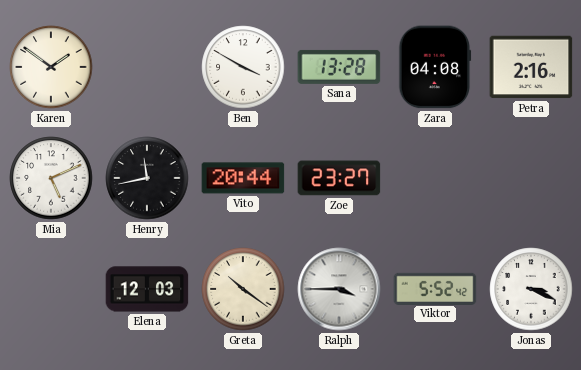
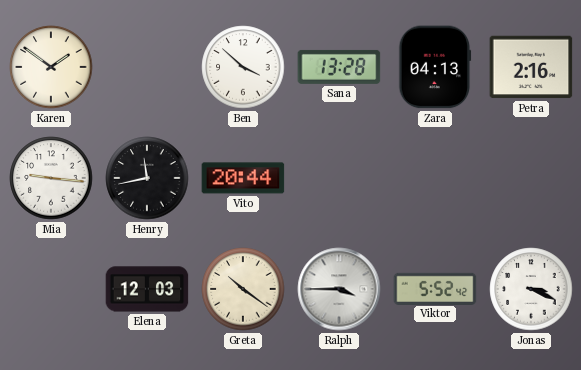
Ben: 3:50 -> 3:52 (243, 67)
Zara: 04:08 -> 04:13 (435, 67)
Mia: 5:11 -> 9:16 (51, 178)
Zoe: 23:27 -> none (339, 178)
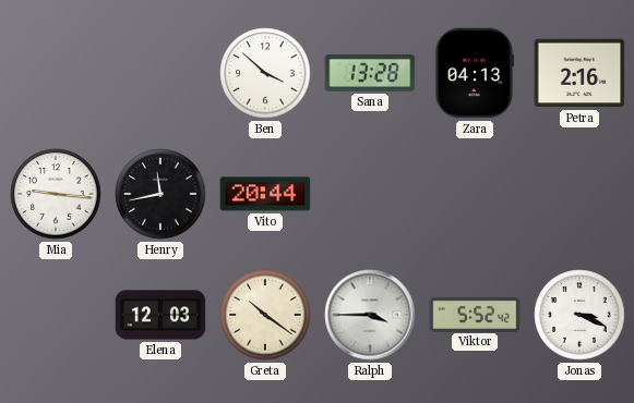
Karen: 1:51 -> none (51, 67)
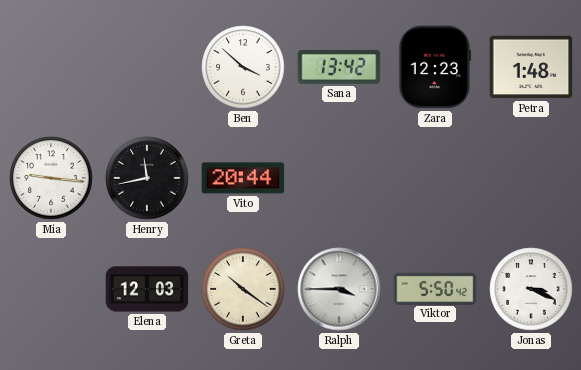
Sana: 13:28 -> 13:42 (339, 67)
Zara: 04:13 -> 12:23 (435, 67)
Petra: 2:16 -> 1:48 (531, 67)
Viktor: 5:52 -> 5:50 (435, 288)
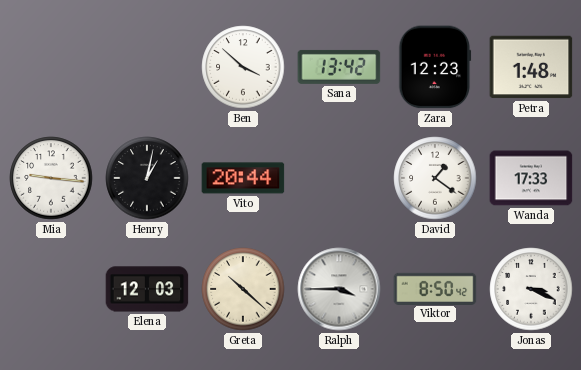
Henry: 11:43 -> 1:02 (147, 178)
David: none -> 1:21 (435, 178)
Wanda: none -> 17:33 (531, 178)
Greta: 10:21 -> 10:22 (243, 289)
Viktor: 5:50 -> 8:50 (435, 288)
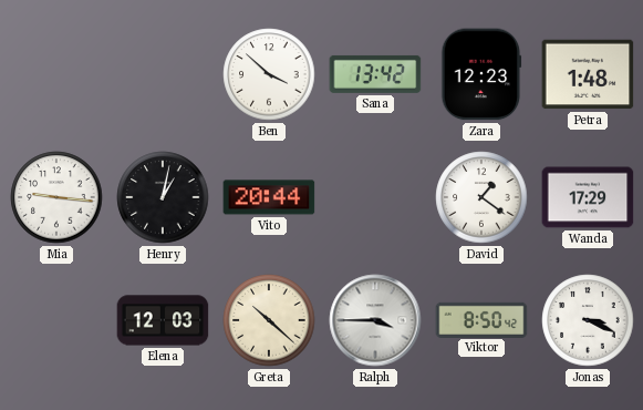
Wanda: 17:33 -> 17:29 (588, 197)
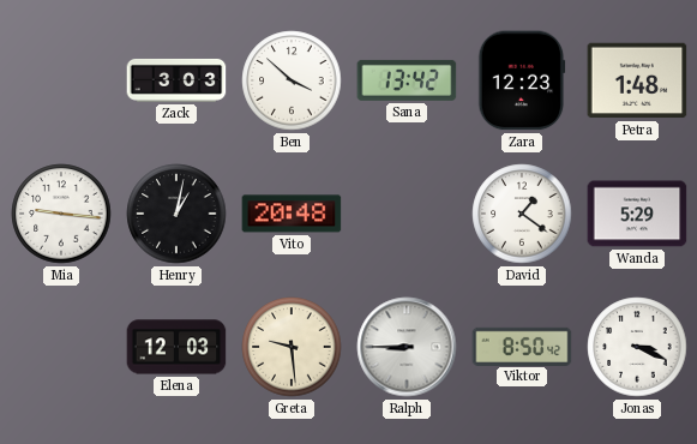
Zack: none -> 3:03 (176, 80)
Vito: 20:44 -> 20:48 (292, 214)
Wanda: 17:29 -> 5:29 (637, 214)
Greta: 10:22 -> 9:29 (292, 347)
Ralph: 3:45 -> 8:45 (407, 347)
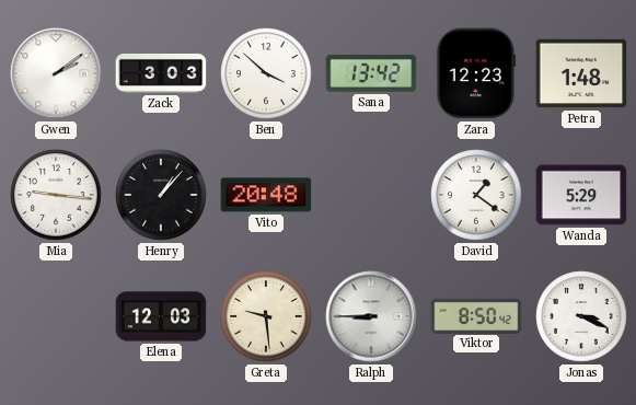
Gwen: none -> 2:09 (56, 73)
Henry: 1:02 -> 1:07 (161, 195)
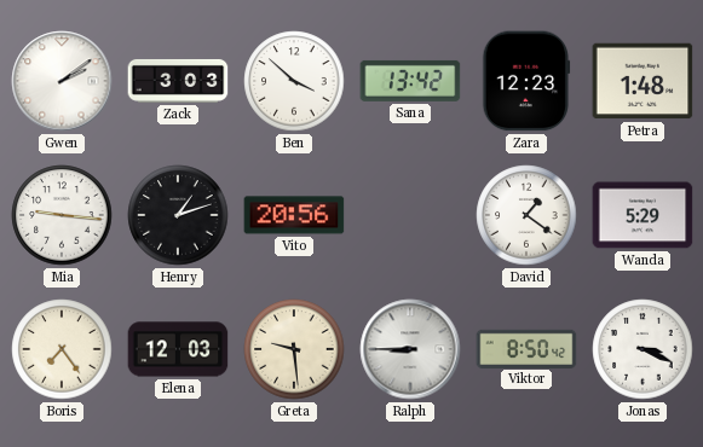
Henry: 1:07 -> 1:12 (178, 215)
Vito: 20:48 -> 20:56 (294, 215)
Boris: none -> 7:24 (62, 349)
